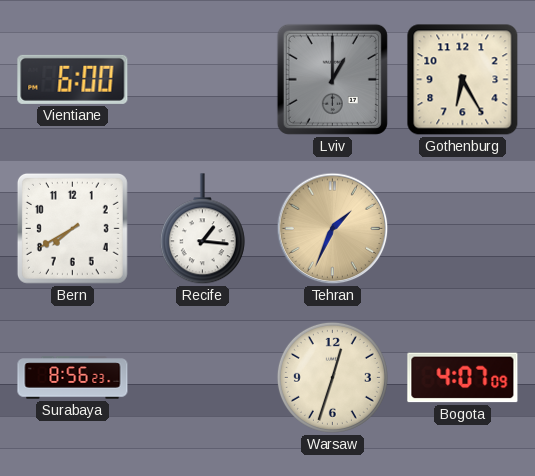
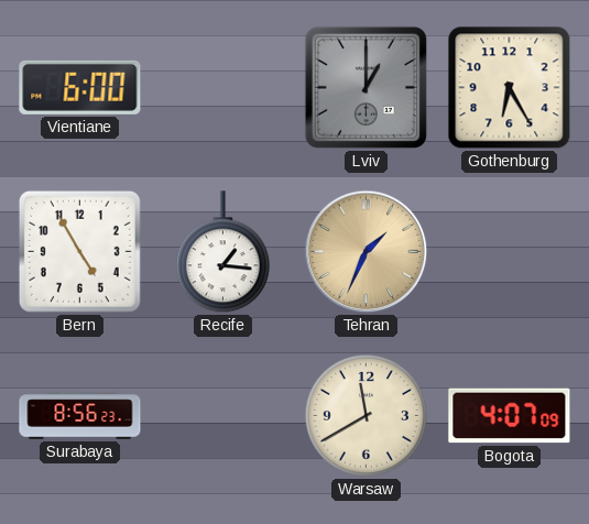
Bern: 7:40 -> 4:55 (79, 251)
Warsaw: 12:33 -> 11:40 (366, 415)
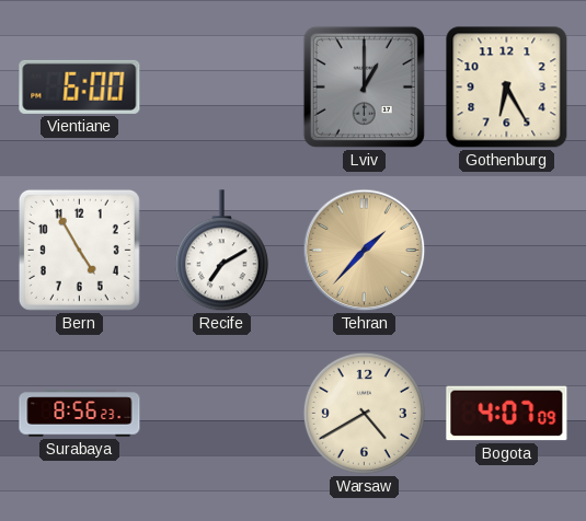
Recife: 1:16 -> 7:10 (221, 251)
Tehran: 1:34 -> 1:37 (365, 251)
Warsaw: 11:40 -> 4:40 (364, 413)
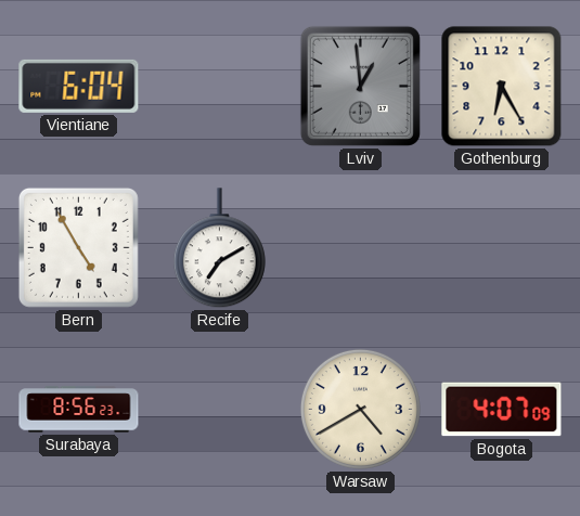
Vientiane: 6:00 -> 6:04 (79, 86)
Lviv: 1:00 -> 12:59 (360, 86)
Tehran: 1:37 -> none (365, 251)
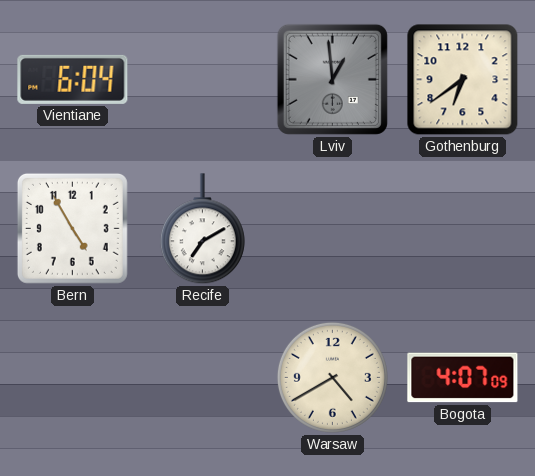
Gothenburg: 6:25 -> 6:39 (463, 80)
Surabaya: 8:56 -> none (79, 410)
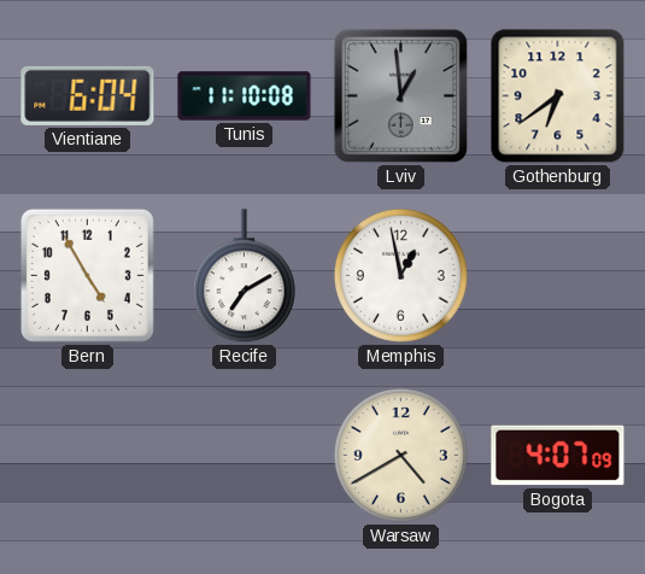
Tunis: none -> 11:10 (245, 96)
Memphis: none -> 12:58 (400, 275)
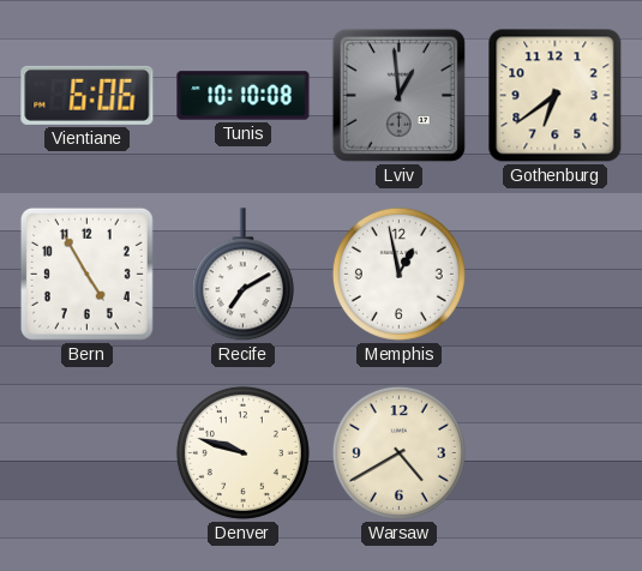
Vientiane: 6:04 -> 6:06 (88, 95)
Tunis: 11:10 -> 10:10 (244, 96)
Denver: none -> 9:48 (242, 452)
Bogota: 4:07 -> none (558, 456)
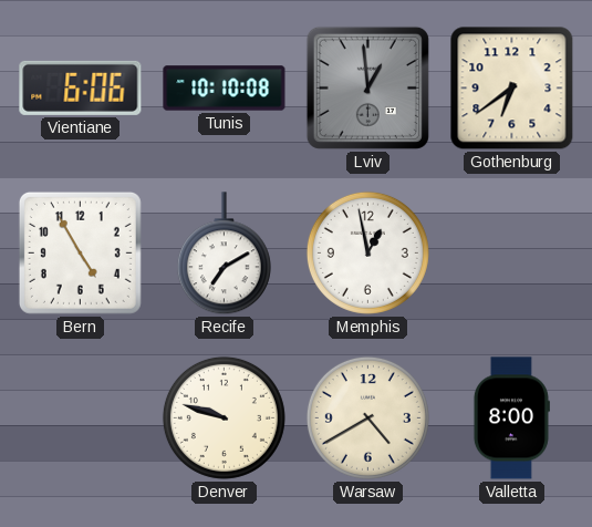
Valletta: none -> 8:00 (511, 418)
